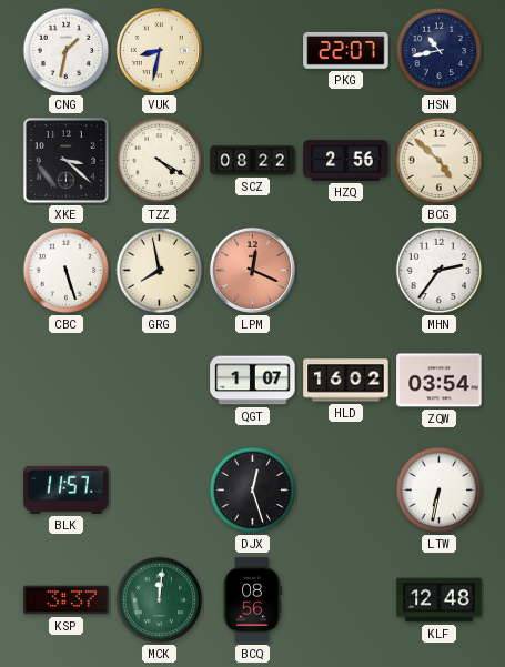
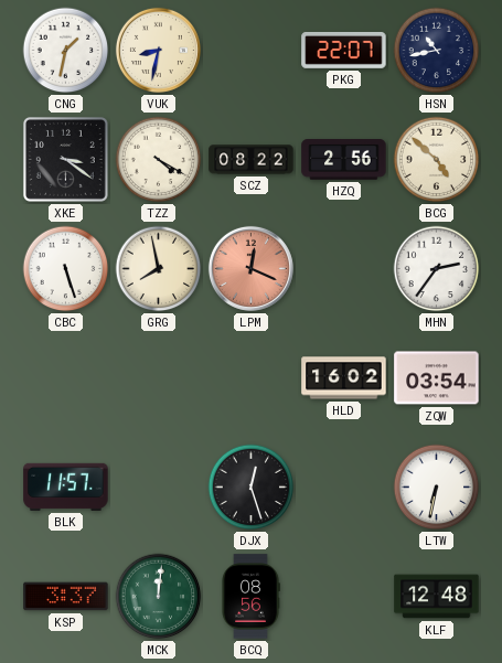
XKE: 3:22 -> 3:21 (65, 159)
QGT: 1:07 -> none (253, 381)
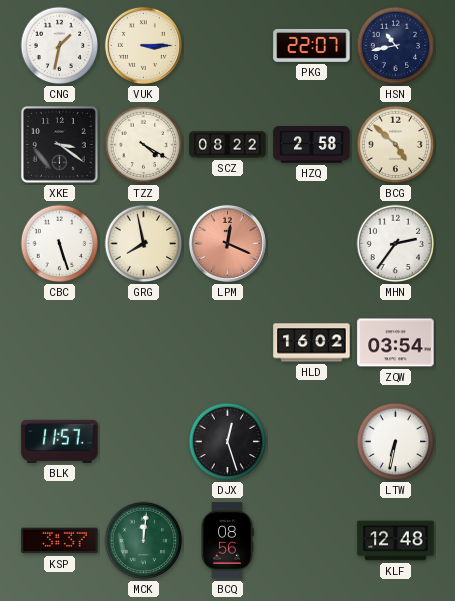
VUK: 8:32 -> 3:15 (143, 45)
HZQ: 2:56 -> 2:58 (312, 145)
